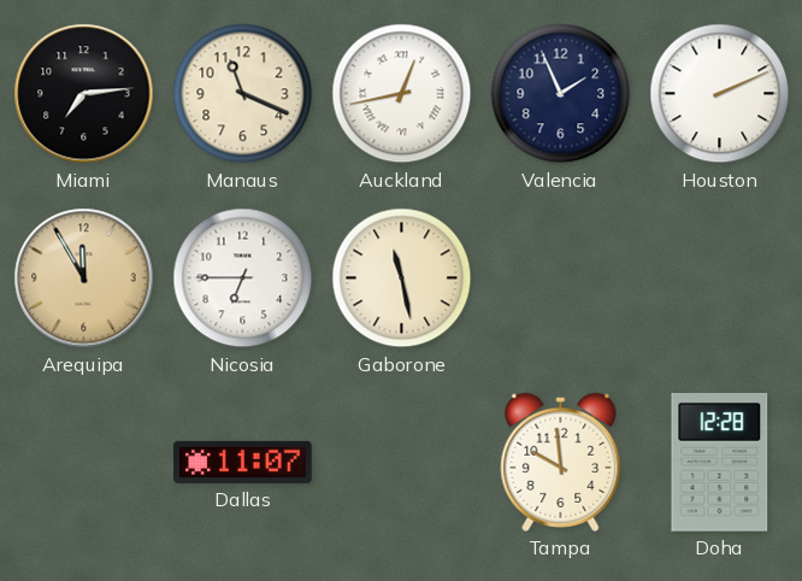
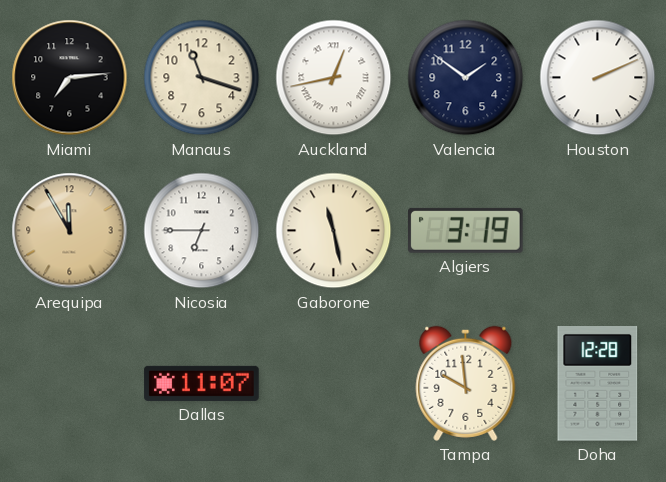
Manaus: 11:19 -> 11:18 (202, 78)
Valencia: 1:56 -> 1:51 (466, 78)
Algiers: none -> 3:19 (466, 230)
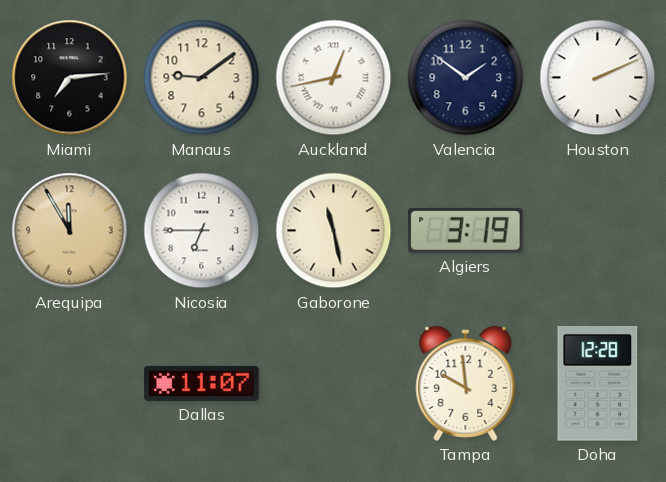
Manaus: 11:18 -> 9:09 (202, 78)
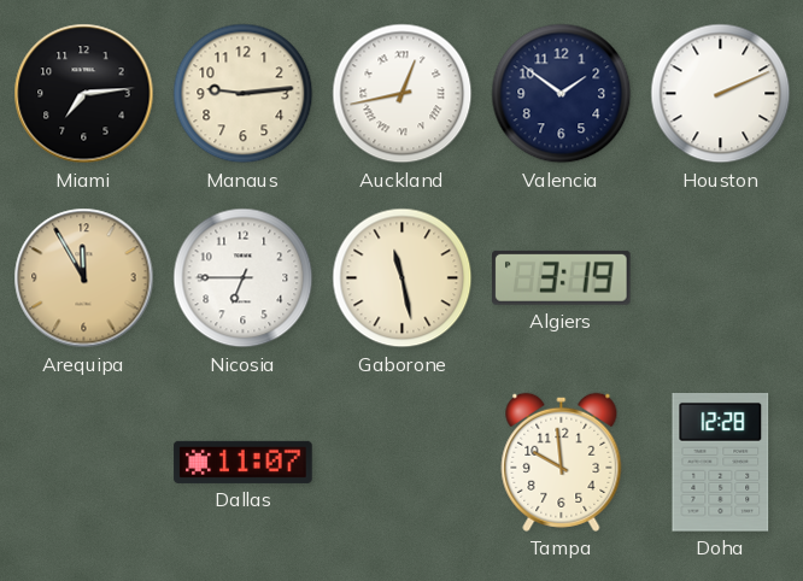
Manaus: 9:09 -> 9:14 (244, 94)
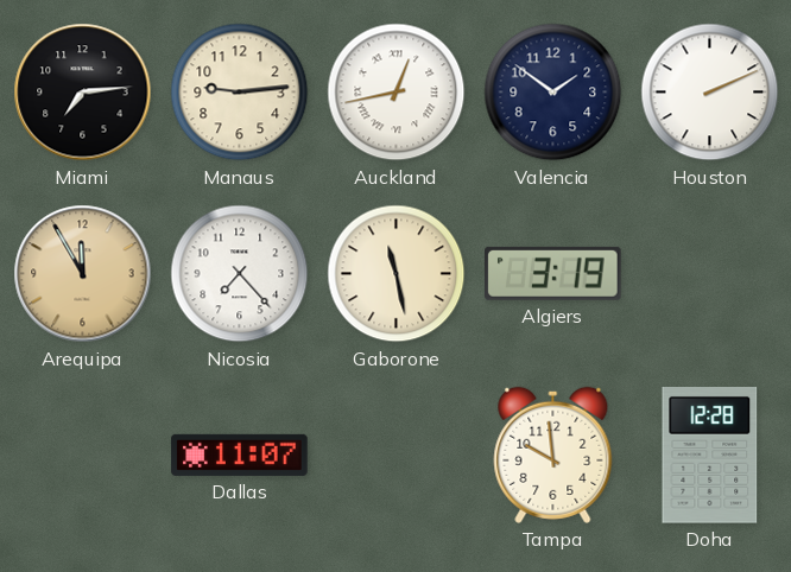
Nicosia: 6:45 -> 7:23 (240, 274)
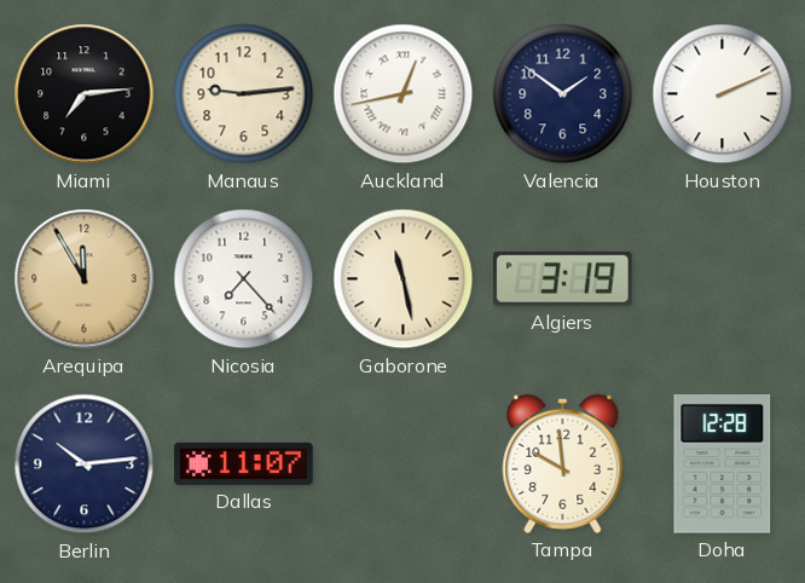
Berlin: none -> 10:14 (85, 464)
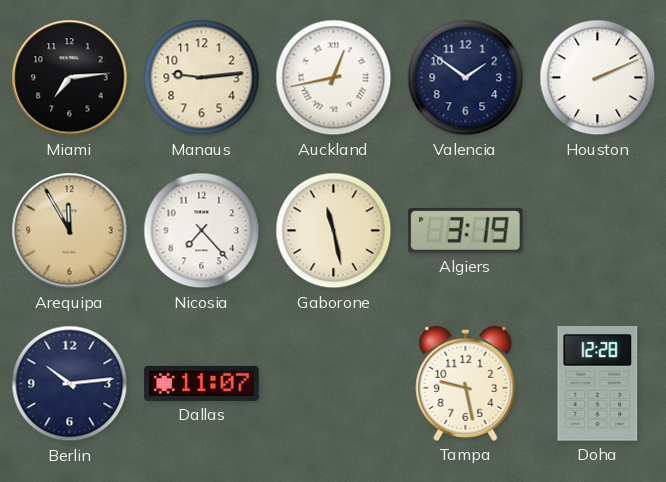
Tampa: 9:59 -> 9:28 (466, 383)
